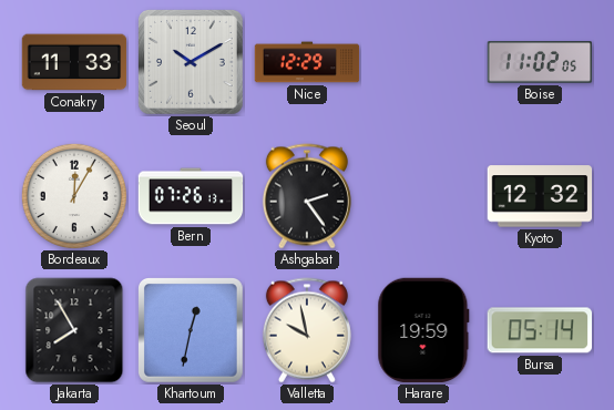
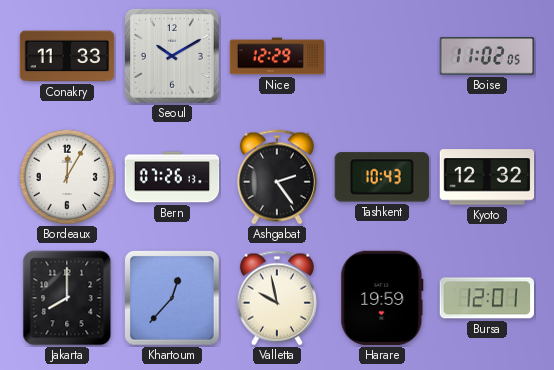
Tashkent: none -> 10:43 (382, 177)
Jakarta: 7:55 -> 8:00 (67, 298)
Khartoum: 12:32 -> 12:37 (173, 299)
Bursa: 05:14 -> 12:01 (486, 298)
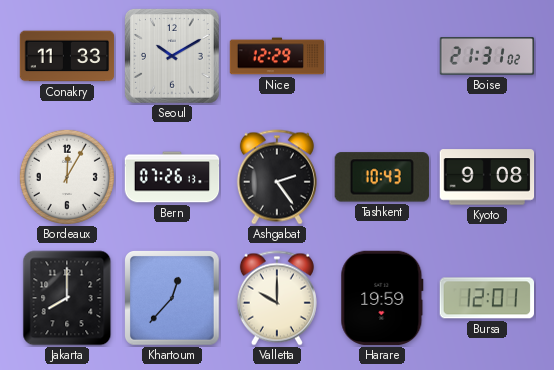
Boise: 11:02 -> 21:31 (487, 56)
Kyoto: 12:32 -> 9:08 (487, 177)
Valletta: 9:58 -> 10:00 (277, 298)
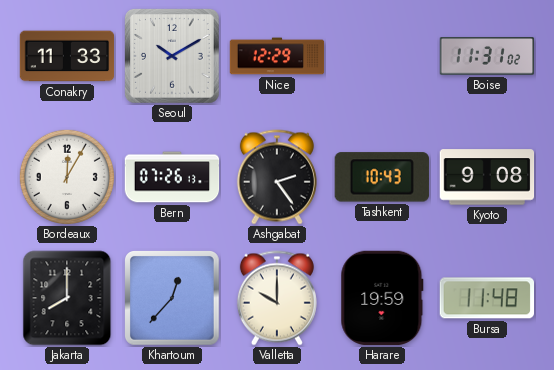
Boise: 21:31 -> 11:31 (487, 56)
Bursa: 12:01 -> 11:48 (486, 298)
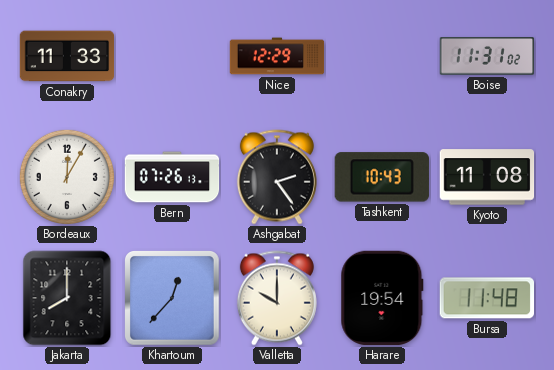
Seoul: 10:10 -> none (173, 57)
Kyoto: 9:08 -> 11:08 (487, 177)
Harare: 19:59 -> 19:54 (382, 298)
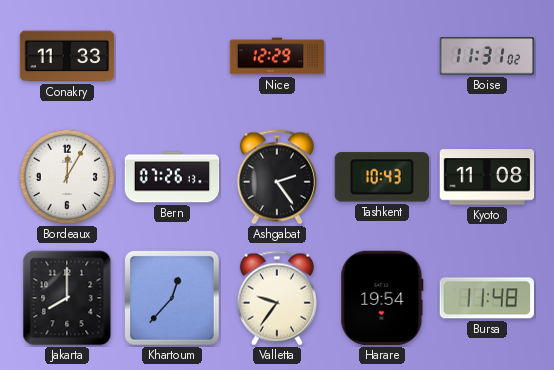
Valletta: 10:00 -> 9:36 (277, 298)
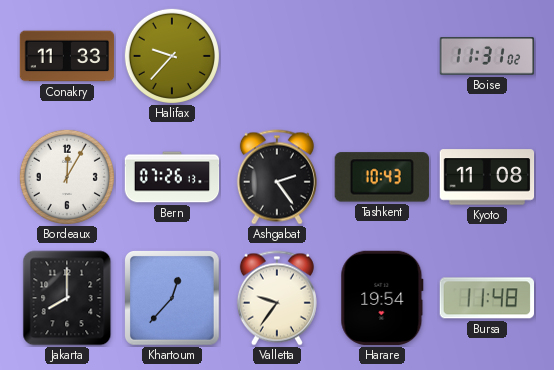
Halifax: none -> 9:37 (172, 56)
Nice: 12:29 -> none (277, 56)
